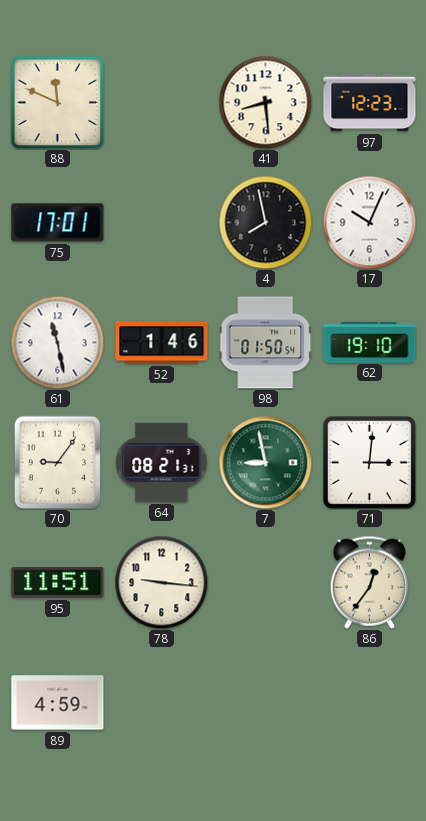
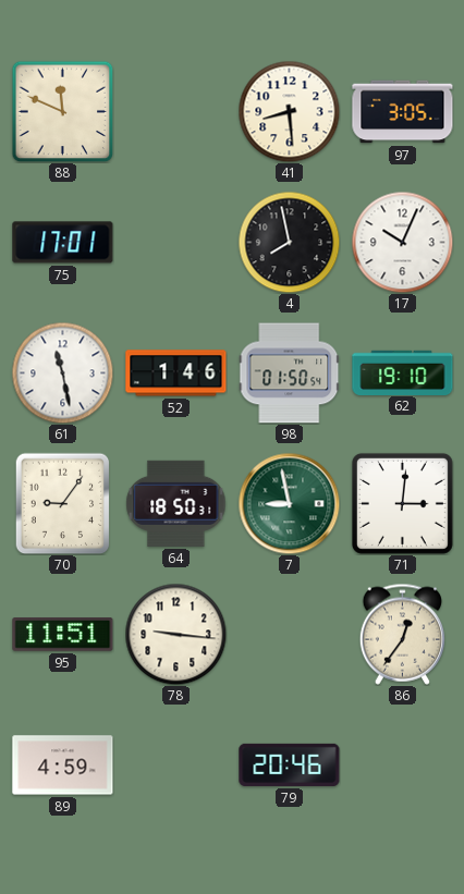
97: 12:23 -> 3:05 (403, 112)
64: 08:21 -> 18:50 (176, 503)
79: none -> 20:46 (290, 764)
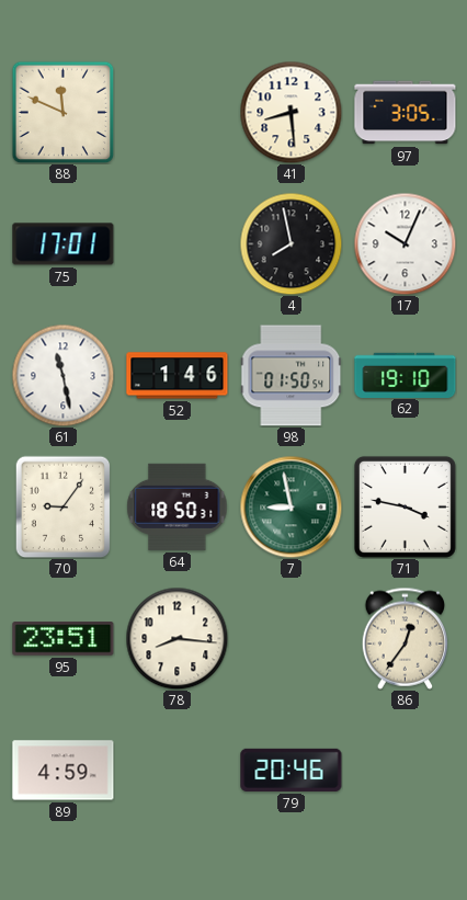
71: 3:01 -> 3:47 (405, 506)
95: 11:51 -> 23:51 (64, 639)
78: 9:16 -> 8:16 (176, 638)
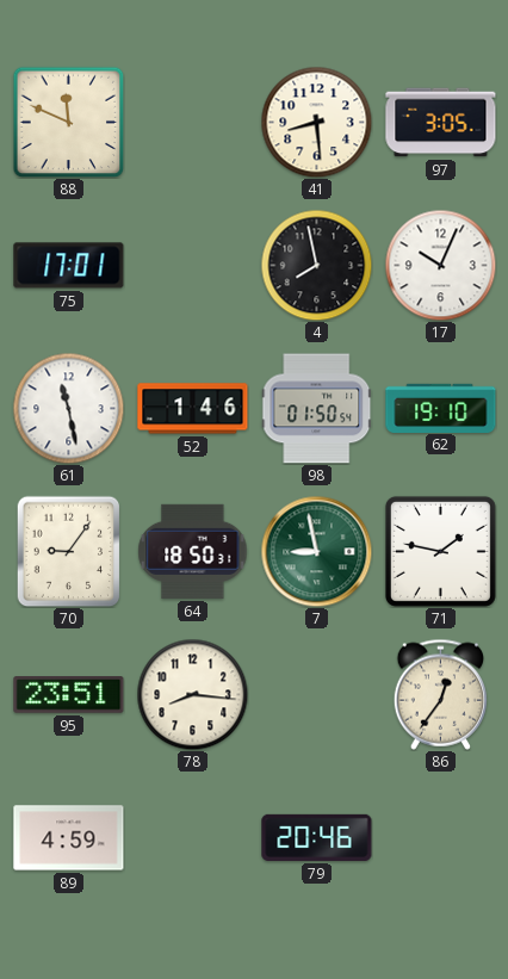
71: 3:47 -> 1:47 (440, 551)
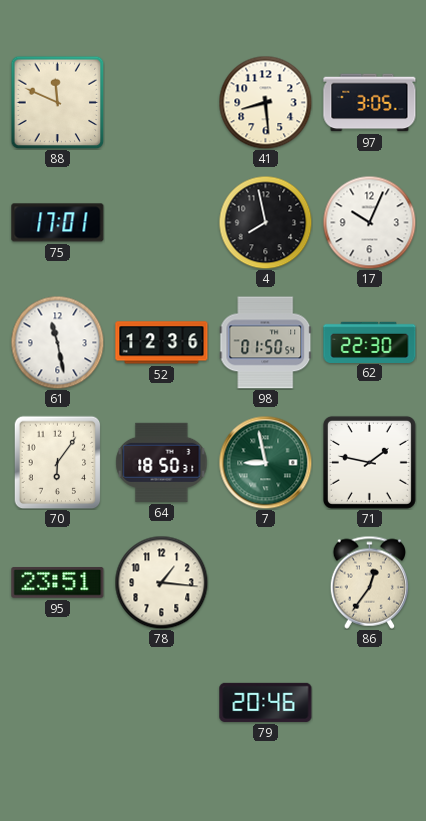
52: 1:46 -> 12:36 (162, 343)
62: 19:10 -> 22:30 (370, 342)
70: 9:06 -> 6:06 (58, 462)
78: 8:16 -> 1:16 (161, 582)
89: 4:59 -> none (69, 838)
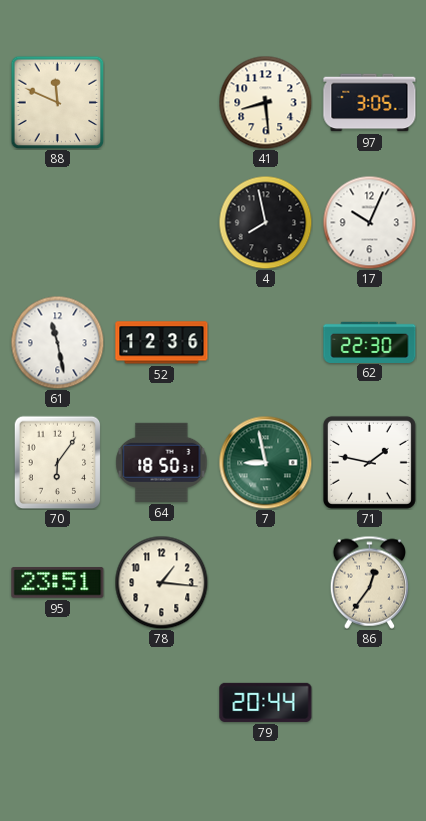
75: 17:01 -> none (58, 223)
98: 01:50 -> none (265, 343)
79: 20:46 -> 20:44 (266, 702)
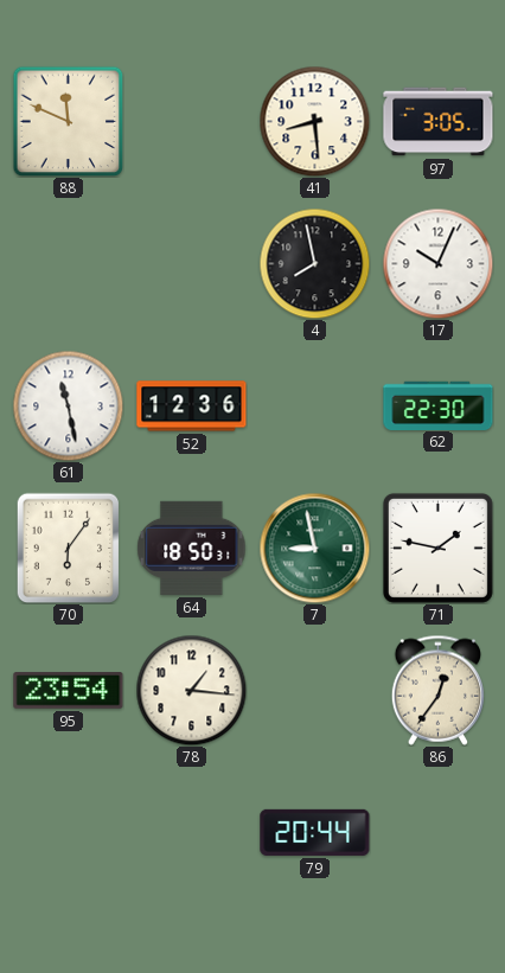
95: 23:51 -> 23:54 (69, 691)
